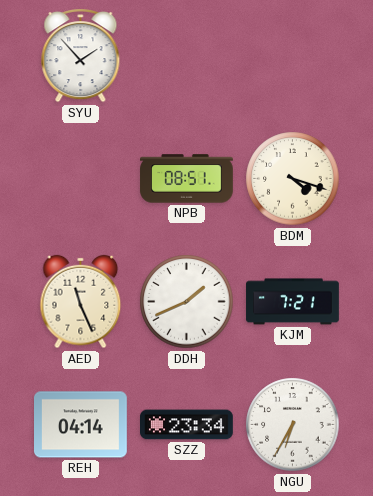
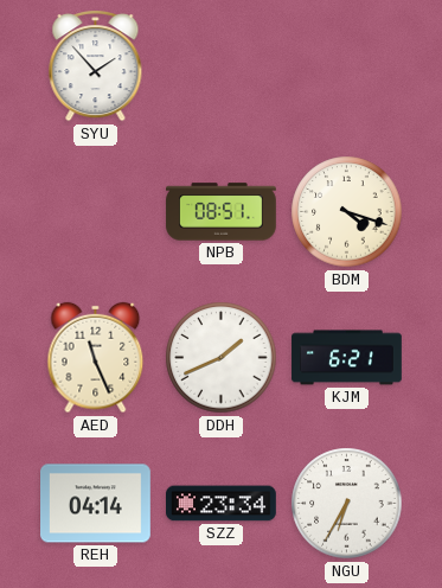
KJM: 7:21 -> 6:21 (347, 358)
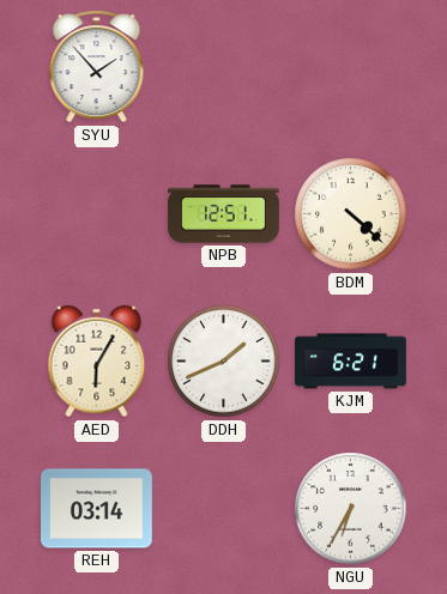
NPB: 08:51 -> 12:51 (224, 214)
BDM: 4:18 -> 4:22 (351, 214)
AED: 11:26 -> 6:05 (97, 362)
REH: 04:14 -> 03:14 (97, 509)
SZZ: 23:34 -> none (222, 504)
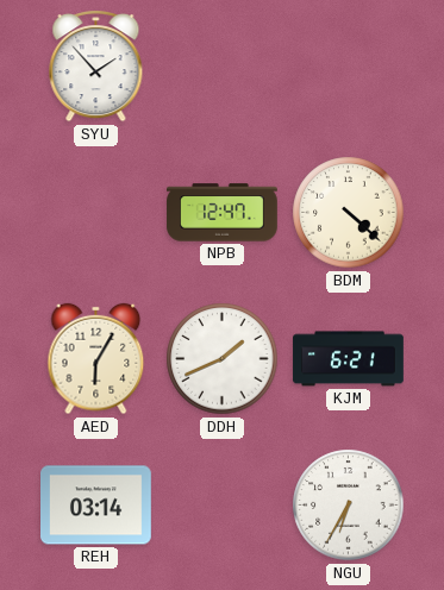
NPB: 12:51 -> 12:47 (223, 213)
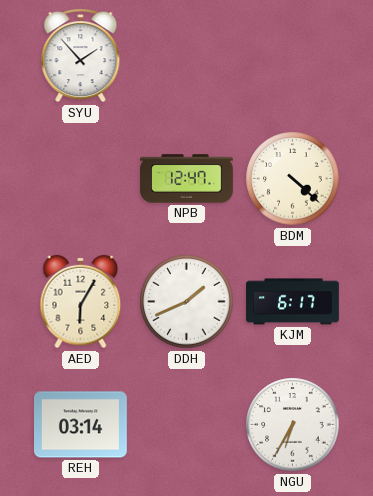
KJM: 6:21 -> 6:17 (293, 302)
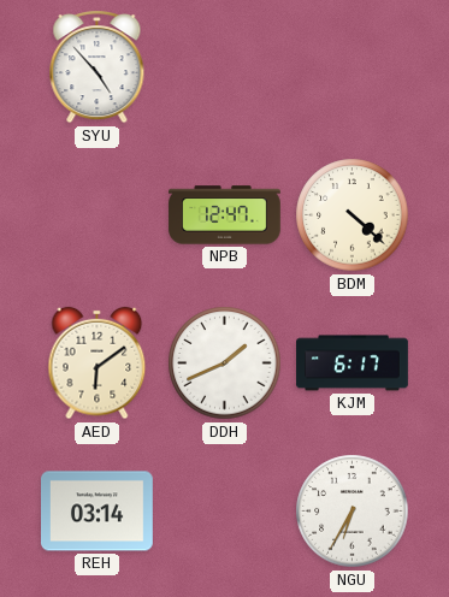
SYU: 1:53 -> 4:53 (98, 67)
AED: 6:05 -> 6:09 (98, 363)
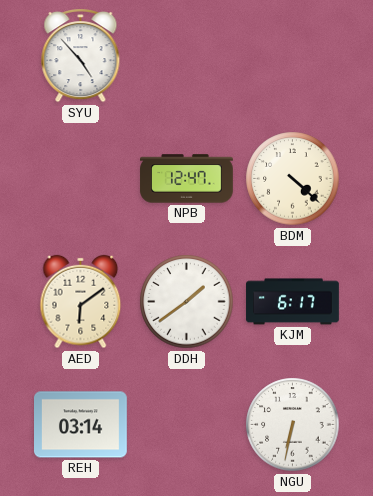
DDH: 1:41 -> 1:39 (187, 302)
NGU: 6:35 -> 6:32 (293, 425)
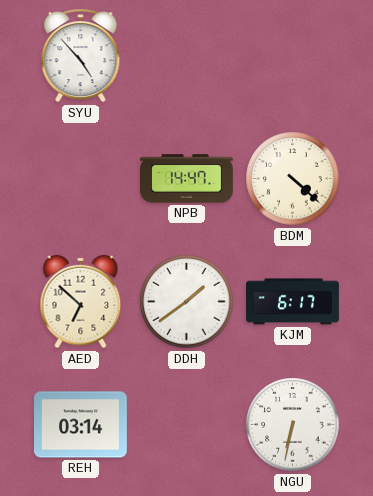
NPB: 12:47 -> 14:47 (187, 179)
AED: 6:09 -> 6:52 (81, 302)
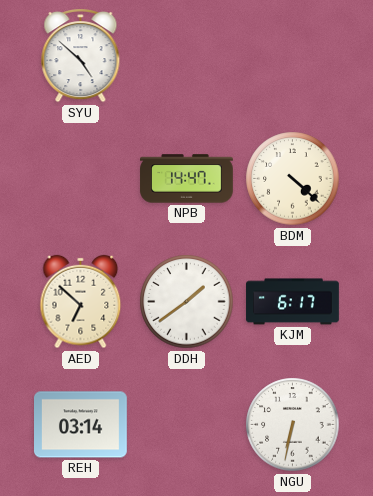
SYU: 4:53 -> 4:52 (81, 56)
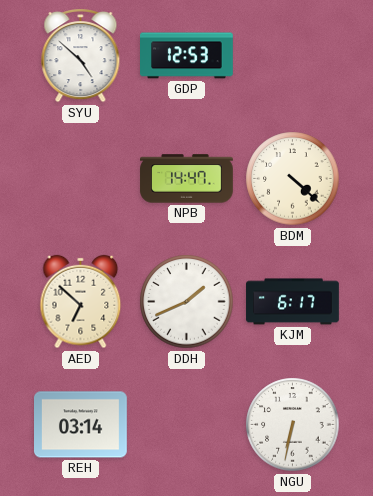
GDP: none -> 12:53 (187, 56)
DDH: 1:39 -> 1:41 (187, 302)
